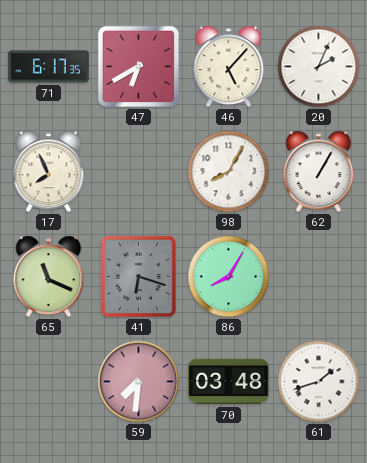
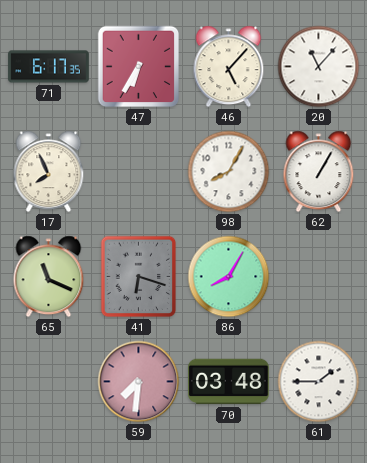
47: 6:40 -> 6:35 (139, 67)
20: 2:04 -> 11:07 (319, 67)
61: 1:42 -> 1:45 (319, 382)
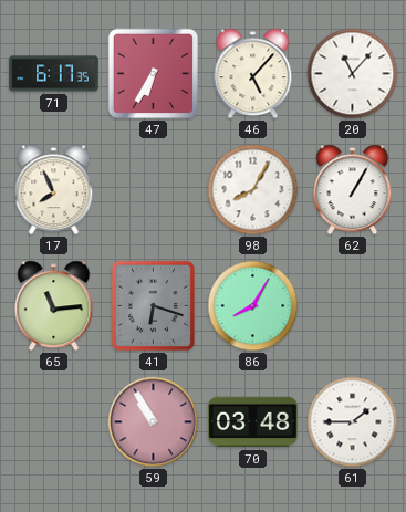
65: 11:19 -> 11:14 (54, 306)
59: 7:31 -> 10:55 (154, 422)
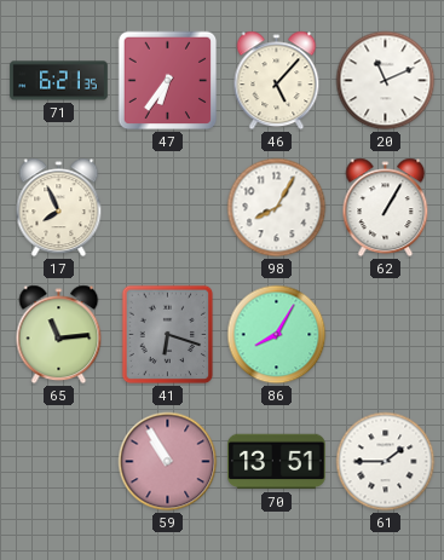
71: 6:17 -> 6:21 (59, 81)
47: 6:35 -> 6:36 (168, 81)
20: 11:07 -> 11:11 (386, 81)
70: 03:48 -> 13:51 (277, 462)
